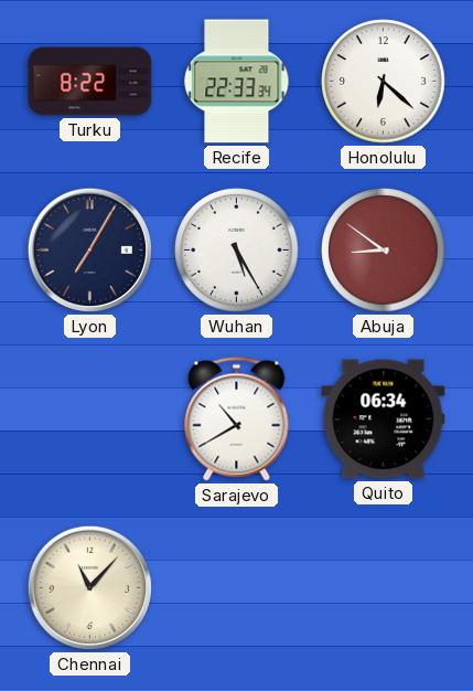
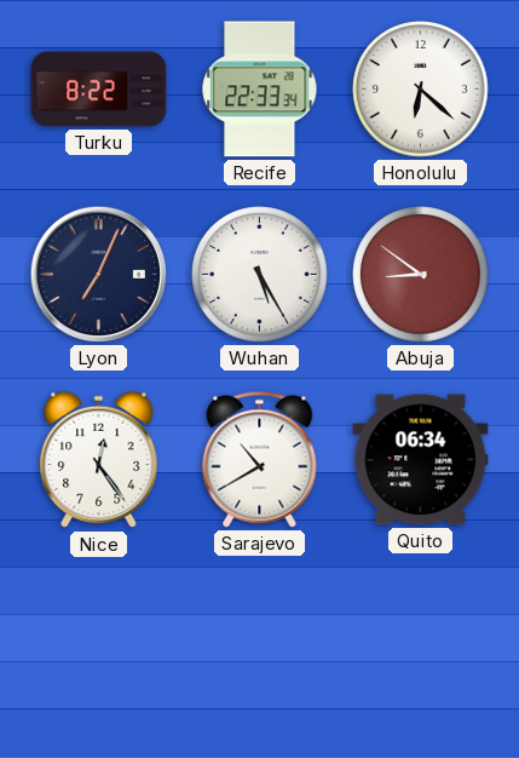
Lyon: 7:05 -> 7:04 (98, 274)
Nice: none -> 12:24 (99, 460)
Chennai: 11:07 -> none (89, 587)
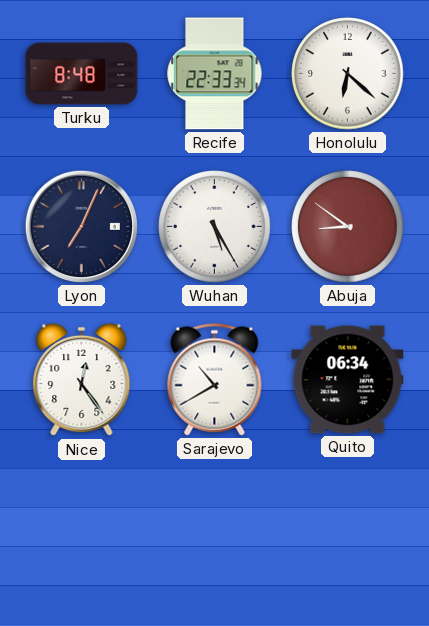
Turku: 8:22 -> 8:48 (82, 74)
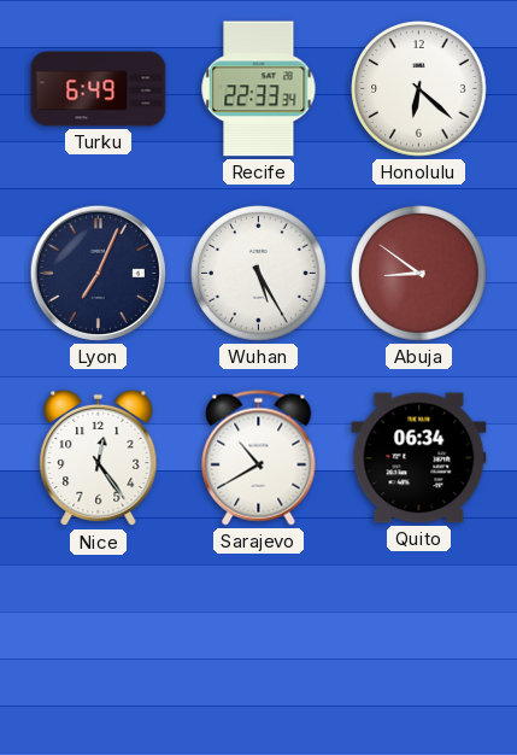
Turku: 8:48 -> 6:49 (99, 89)
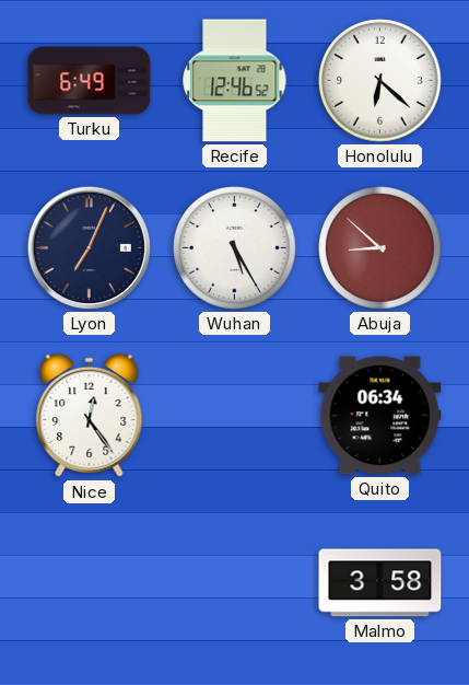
Recife: 22:33 -> 12:46 (235, 81)
Abuja: 8:51 -> 8:52 (380, 248)
Sarajevo: 10:40 -> none (259, 458)
Malmo: none -> 3:58 (380, 583)
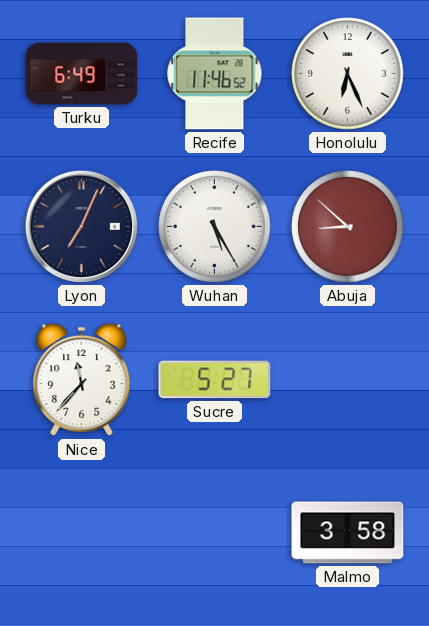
Recife: 12:46 -> 11:46 (215, 74)
Honolulu: 6:22 -> 6:26 (348, 74)
Nice: 12:24 -> 11:37 (82, 380)
Sucre: none -> 5:27 (215, 380)
Quito: 06:34 -> none (380, 416)
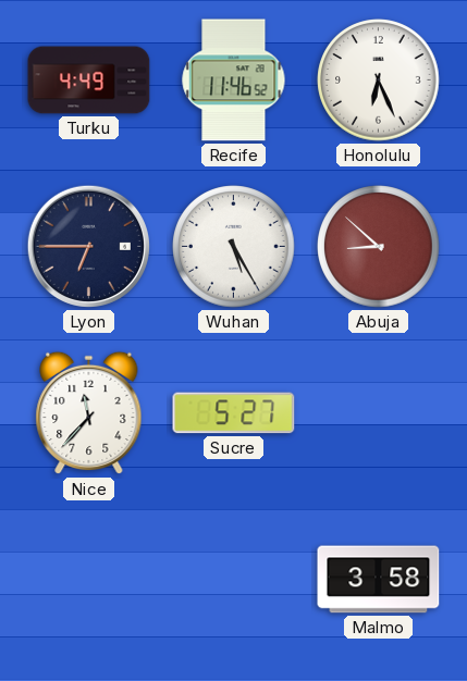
Turku: 6:49 -> 4:49 (89, 81)
Lyon: 7:04 -> 6:45 (88, 246)
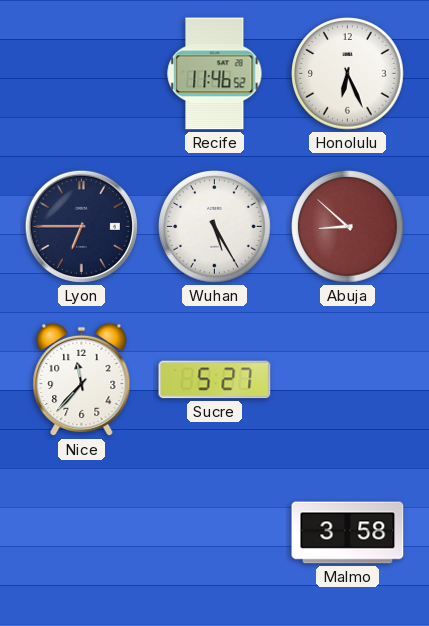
Turku: 4:49 -> none (89, 81)
